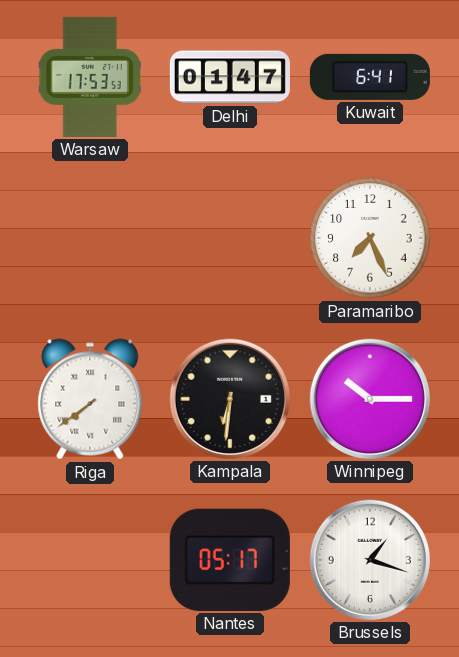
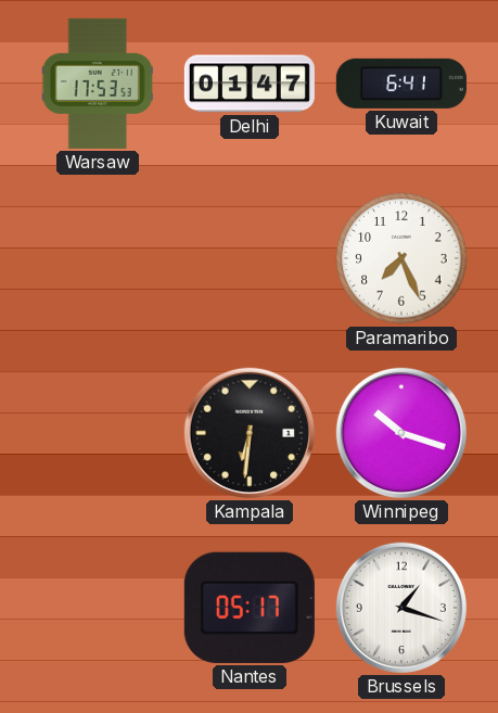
Riga: 7:39 -> none (90, 399)
Winnipeg: 10:15 -> 10:18 (401, 433)
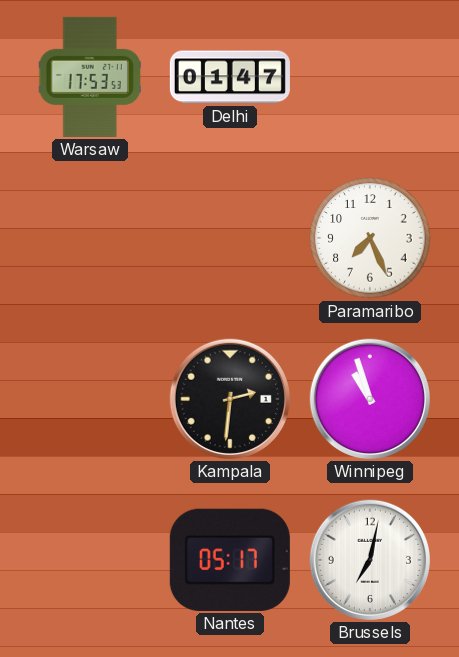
Kuwait: 6:41 -> none (401, 84)
Kampala: 6:31 -> 2:31 (230, 399)
Winnipeg: 10:18 -> 10:57 (370, 399)
Brussels: 1:18 -> 7:02 (370, 560)
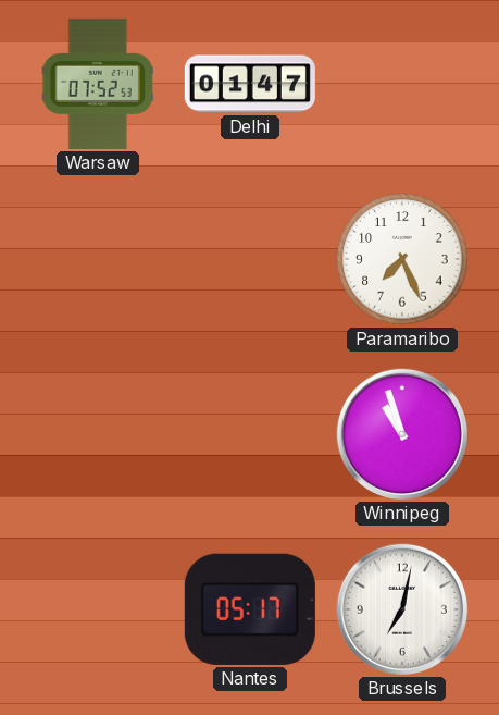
Warsaw: 17:53 -> 07:52 (98, 84)
Kampala: 2:31 -> none (230, 399)
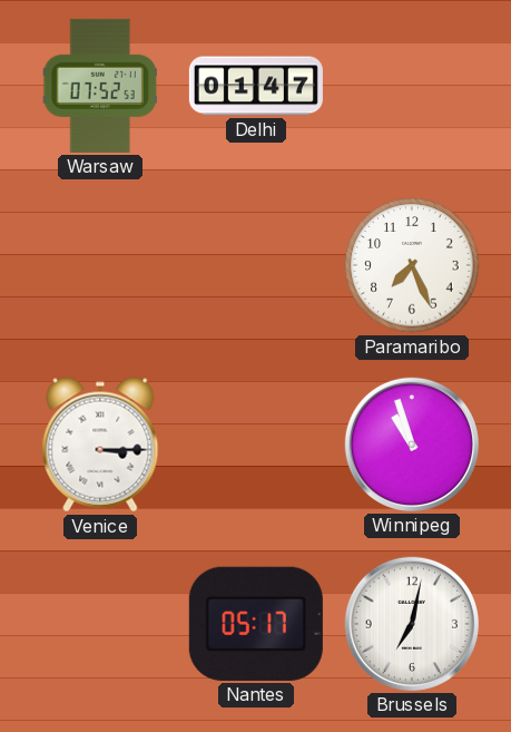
Venice: none -> 3:15 (100, 445)
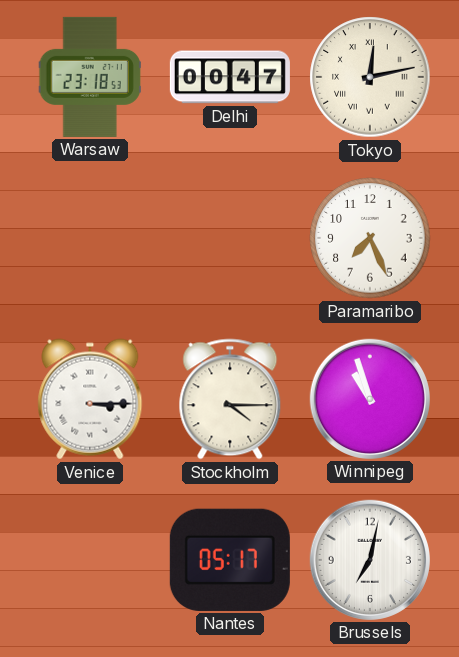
Warsaw: 07:52 -> 23:18 (90, 77)
Delhi: 01:47 -> 00:47 (230, 77)
Tokyo: none -> 12:13 (370, 77)
Stockholm: none -> 4:15 (230, 399)
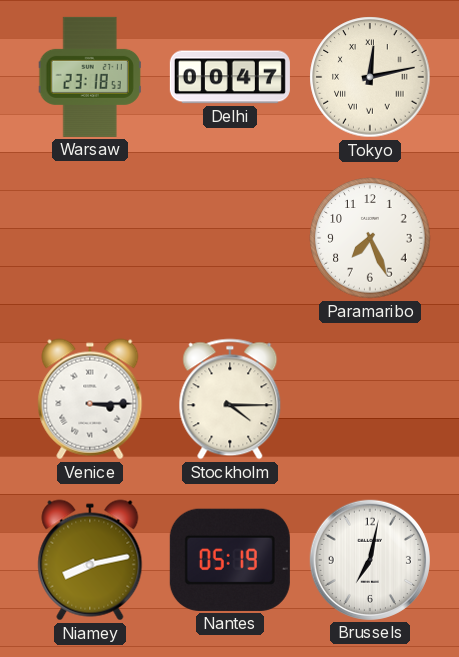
Winnipeg: 10:57 -> none (370, 399)
Niamey: none -> 8:13 (90, 560)
Nantes: 05:17 -> 05:19 (230, 560)
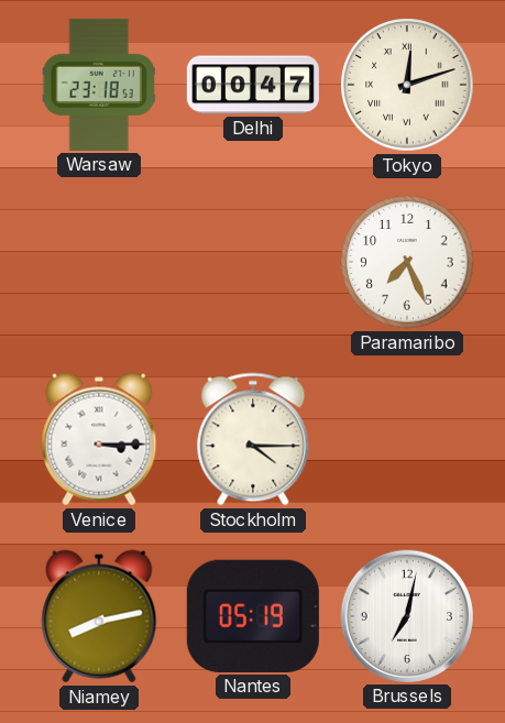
Tokyo: 12:13 -> 12:12 (407, 85)
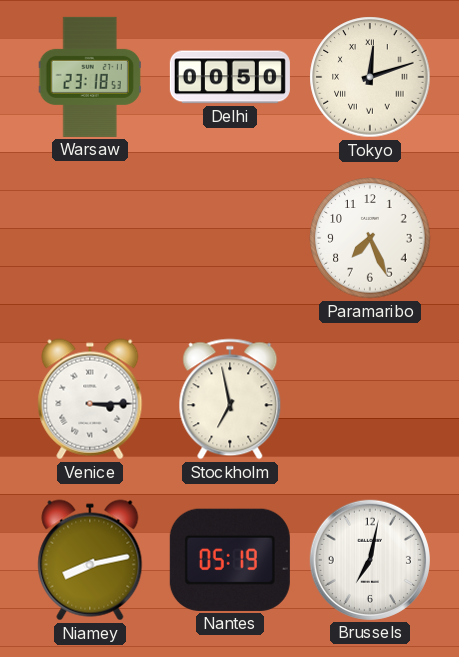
Delhi: 00:47 -> 00:50 (230, 77)
Stockholm: 4:15 -> 6:58 (230, 399)
